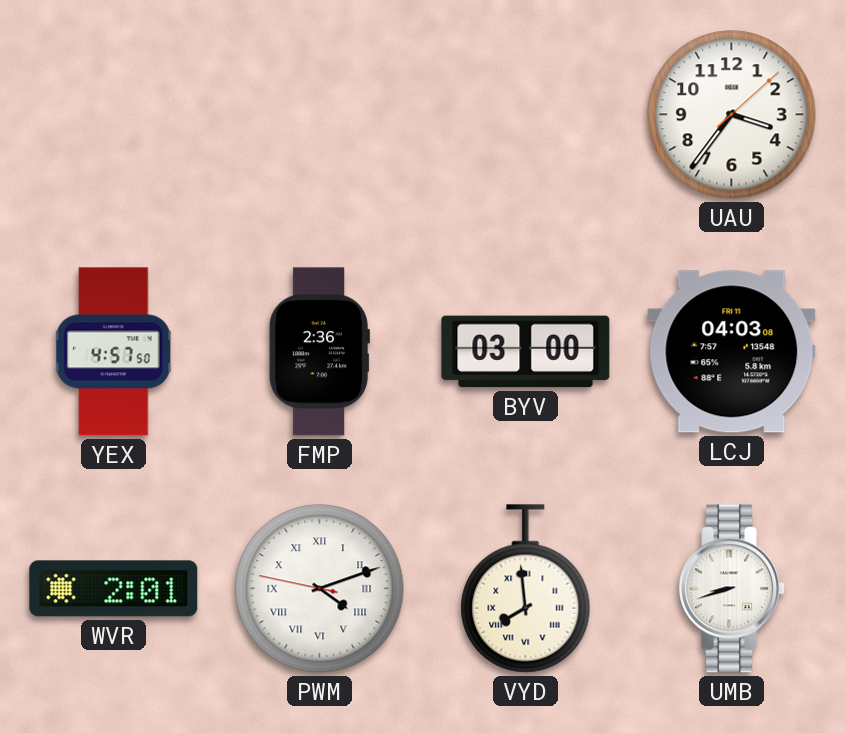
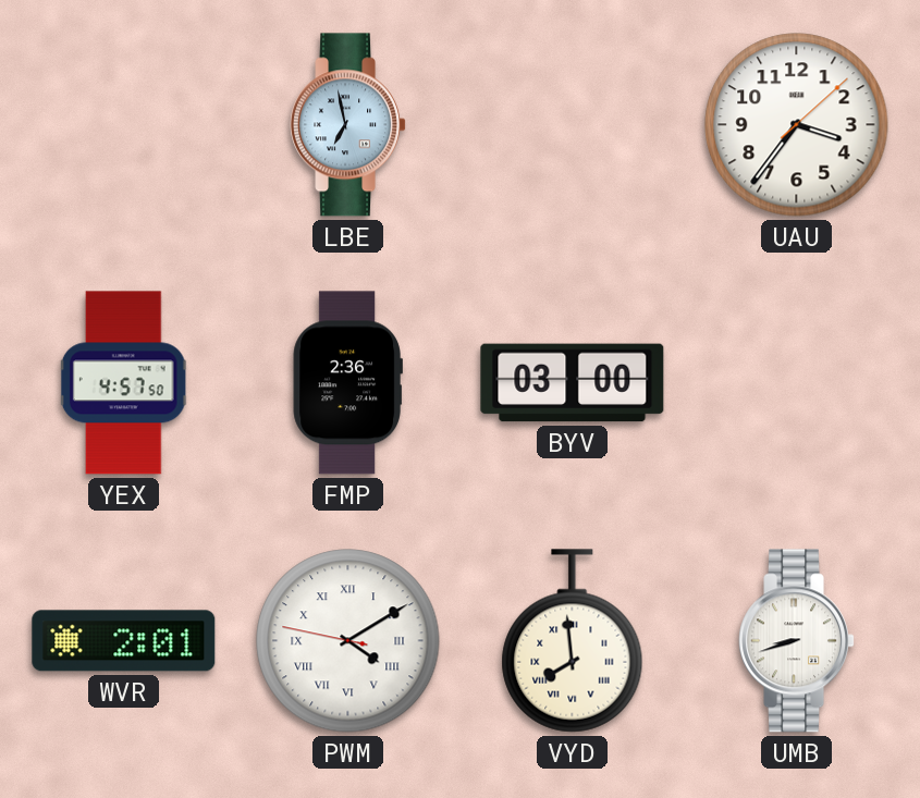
LBE: none -> 6:58 (348, 125)
LCJ: 04:03 -> none (732, 352)
PWM: 4:11 -> 4:09 (348, 641)
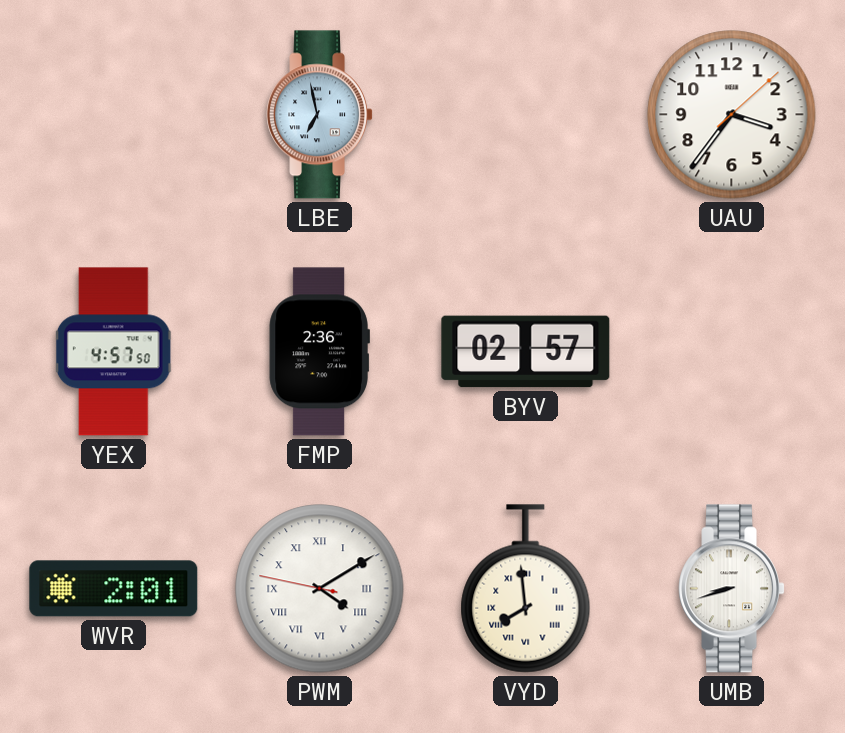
BYV: 03:00 -> 02:57 (526, 352)
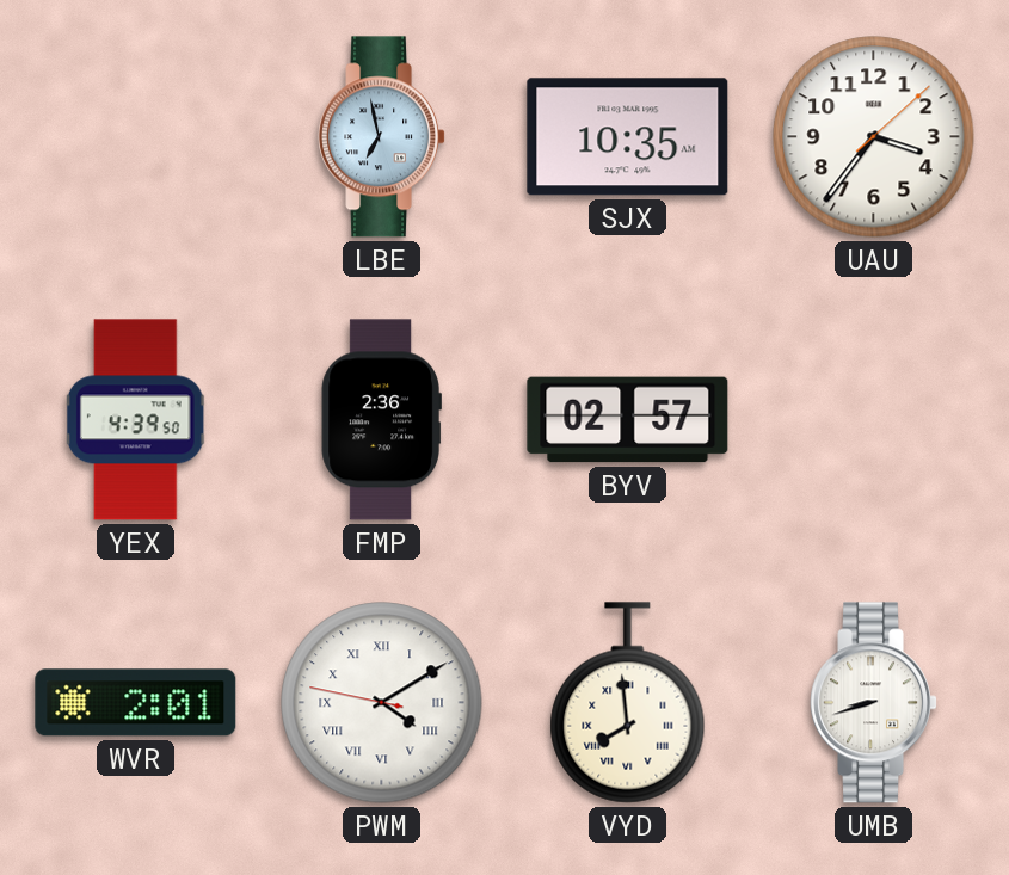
SJX: none -> 10:35 (628, 137)
YEX: 4:57 -> 4:39 (136, 420)
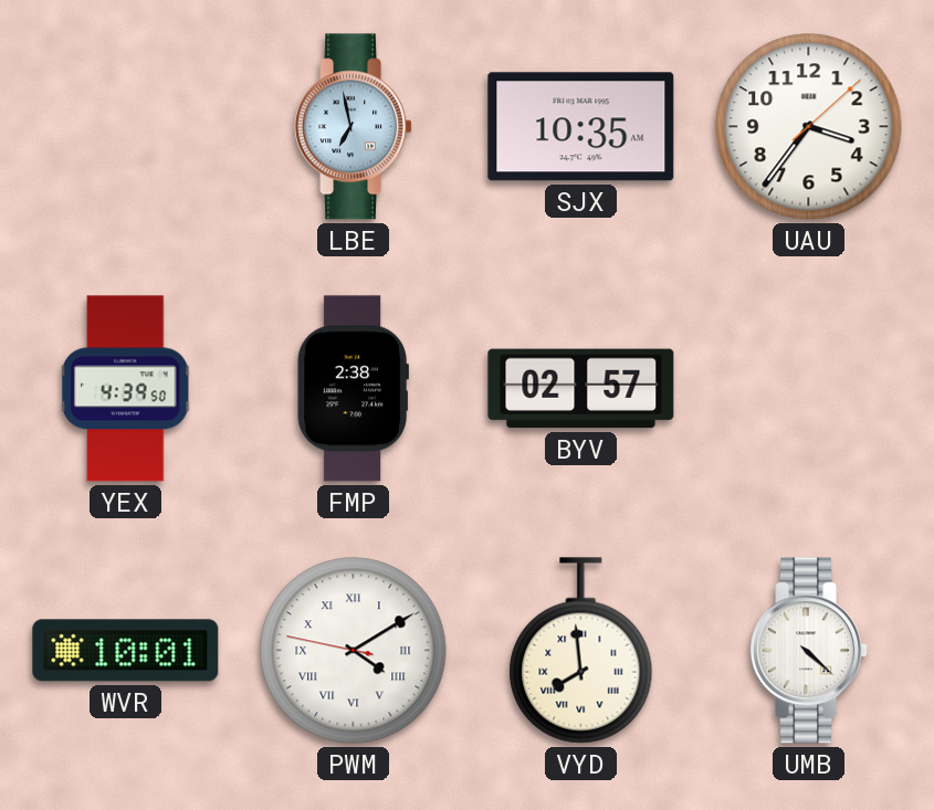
FMP: 2:36 -> 2:38 (353, 389)
WVR: 2:01 -> 10:01 (126, 651)
UMB: 8:42 -> 4:22 (809, 651)
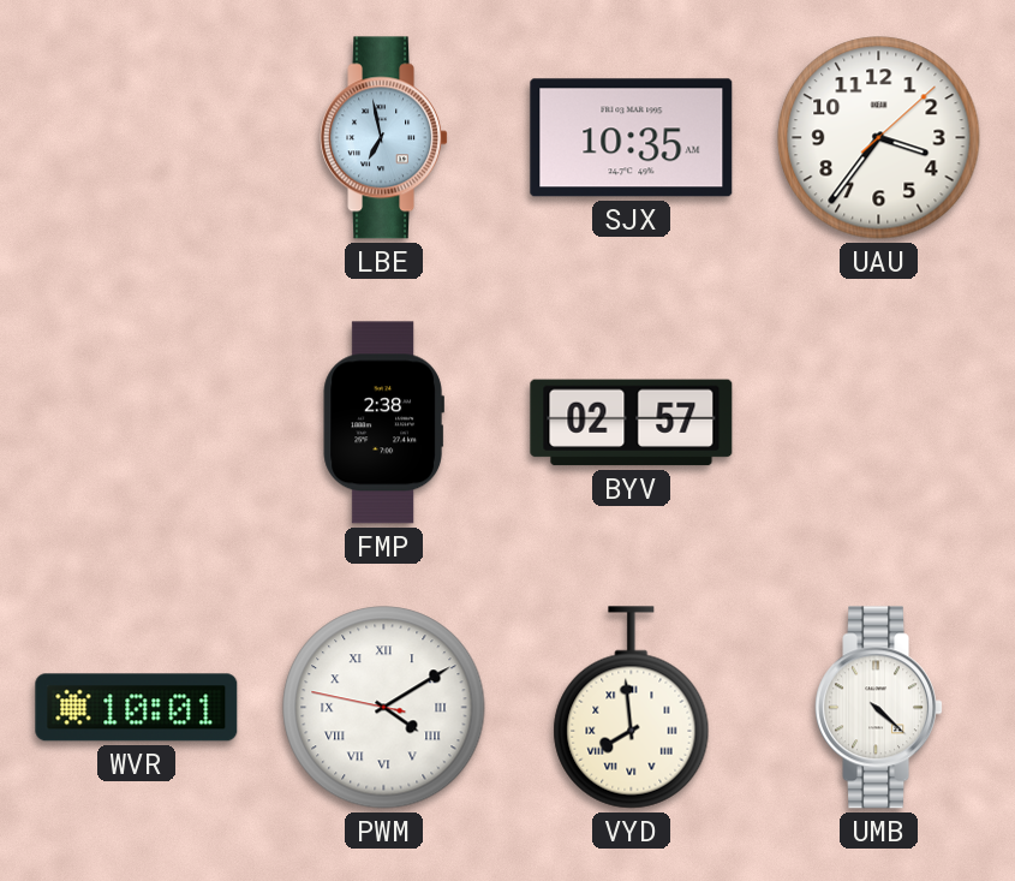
YEX: 4:39 -> none (126, 389)
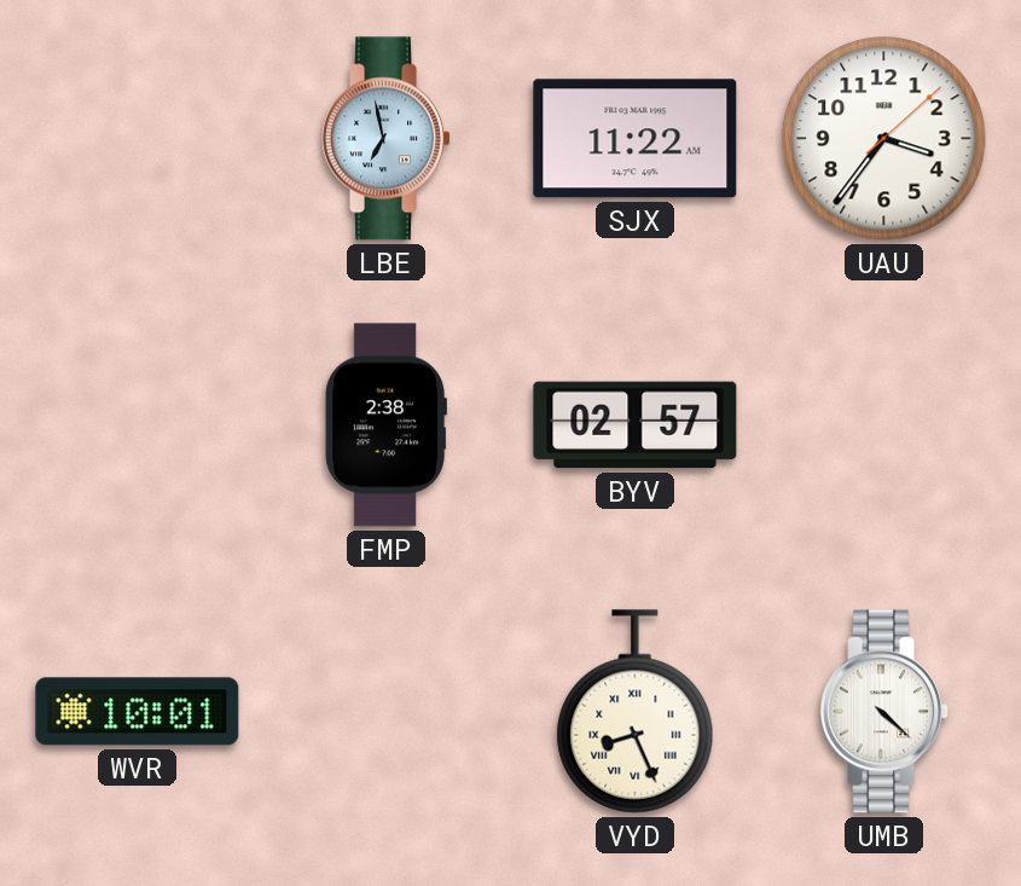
SJX: 10:35 -> 11:22 (636, 139)
PWM: 4:09 -> none (384, 708)
VYD: 7:59 -> 8:26 (636, 712)
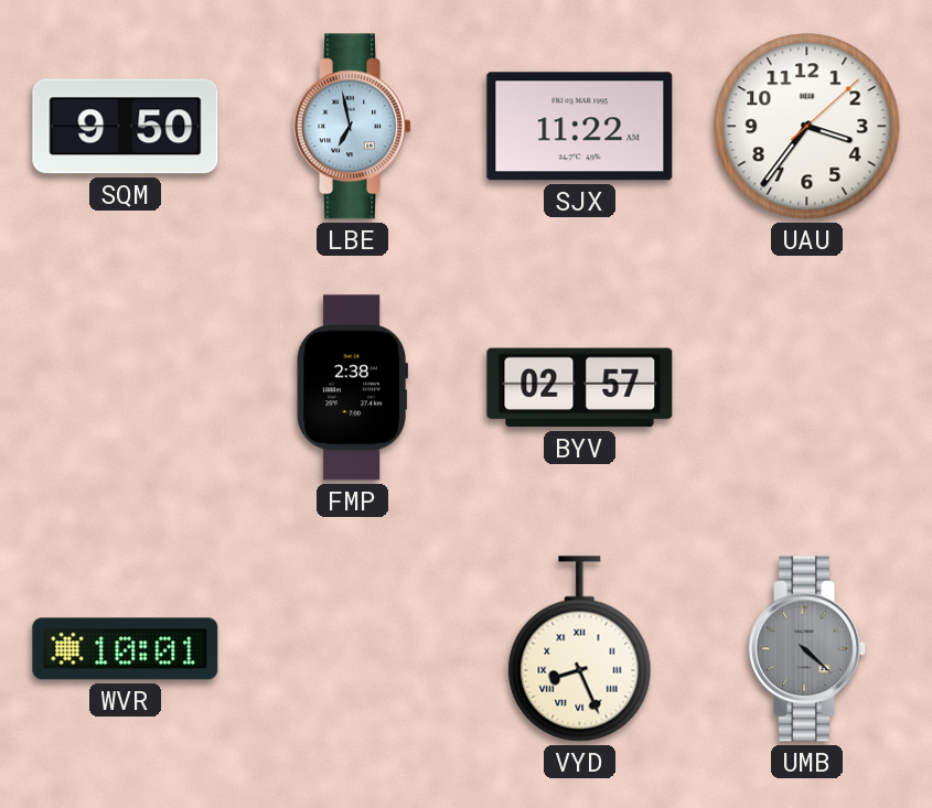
SQM: none -> 9:50 (126, 127)
UMB dial: white -> grey (807, 649)
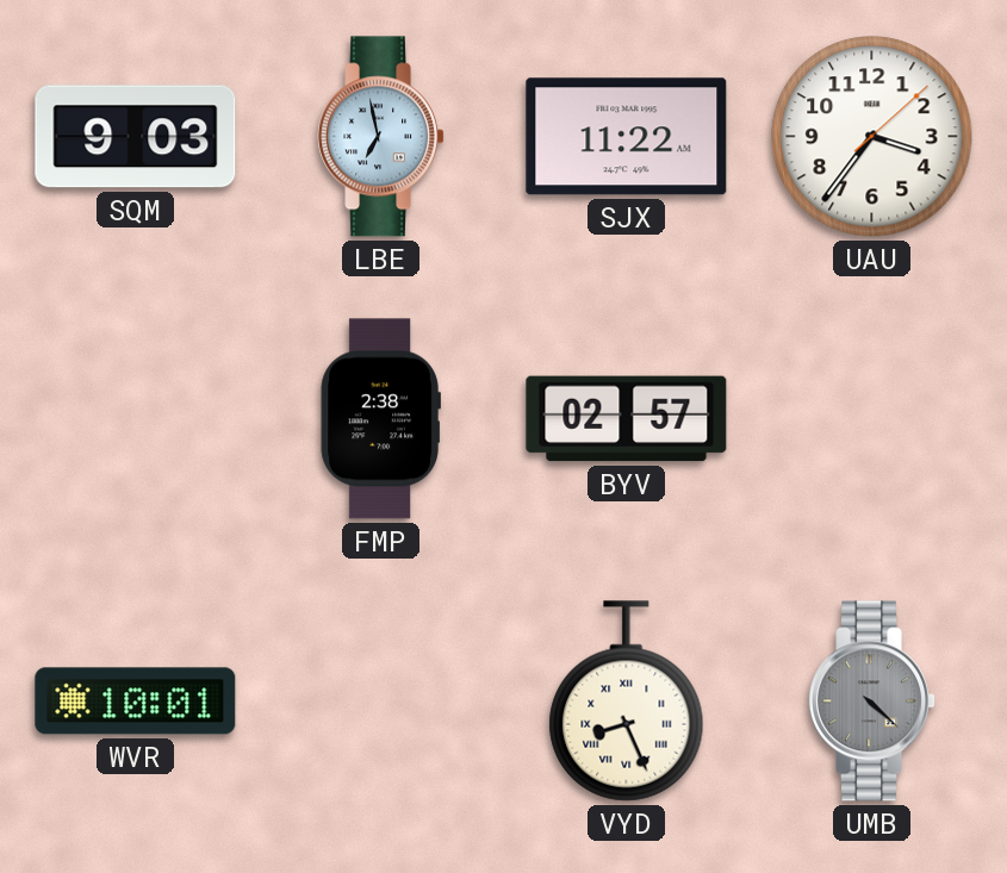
SQM: 9:50 -> 9:03 (136, 137)
